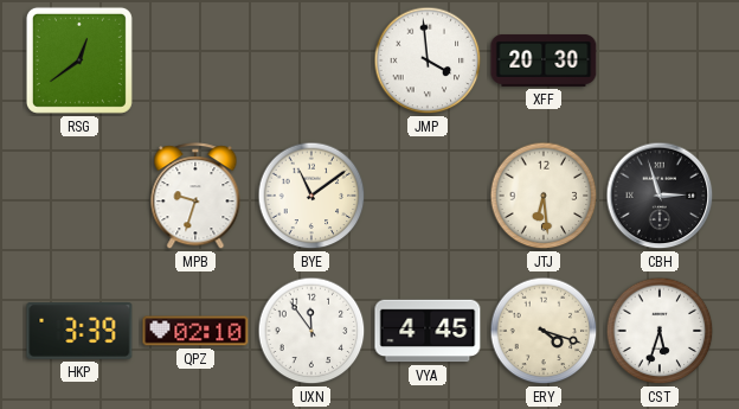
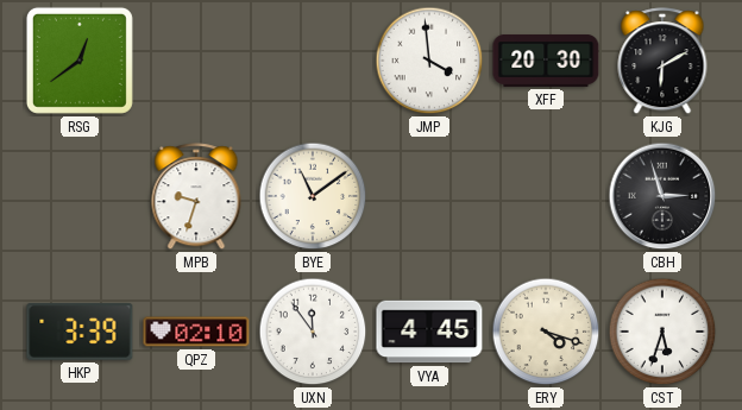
KJG: none -> 6:10 (662, 62)
JTJ: 6:29 -> none (544, 196)
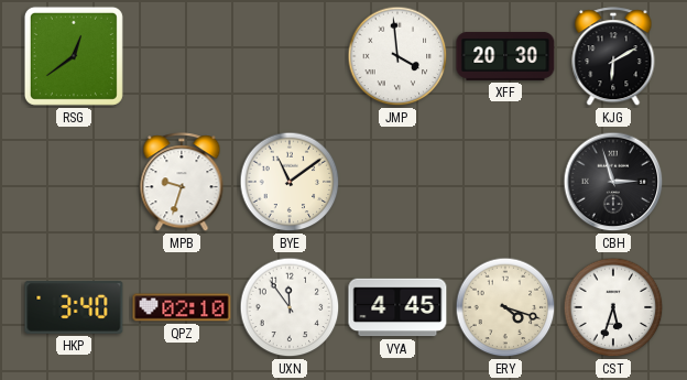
HKP: 3:39 -> 3:40 (74, 307)
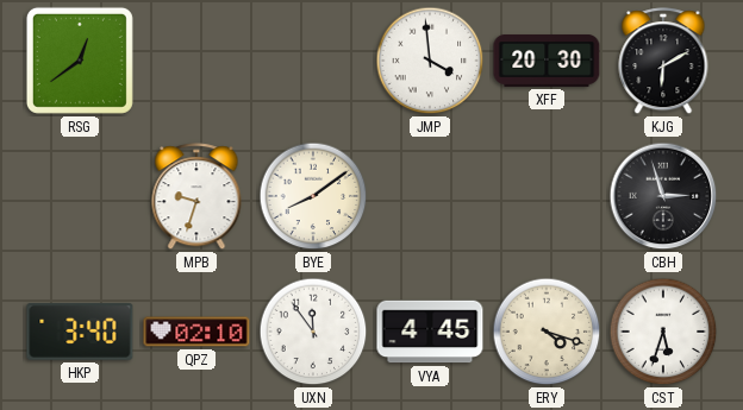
BYE: 11:09 -> 8:09 (313, 196)
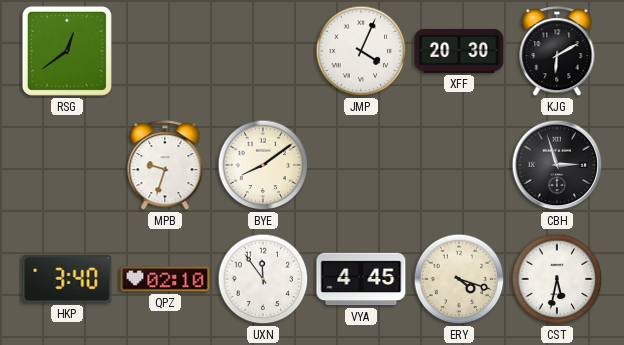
JMP: 3:59 -> 4:04 (361, 51)
CST: 5:33 -> 5:32 (557, 279)
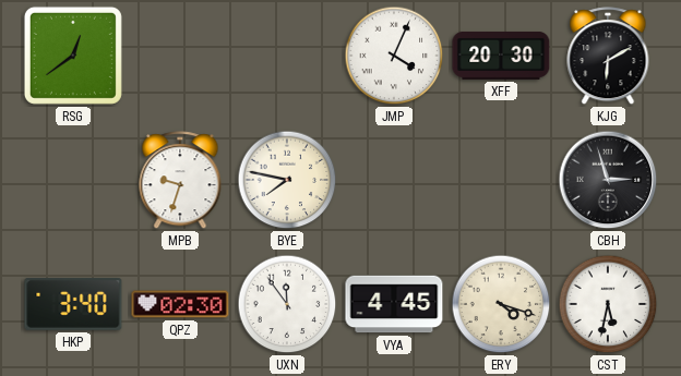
BYE: 8:09 -> 7:47 (287, 180)
QPZ: 02:10 -> 02:30 (180, 304)
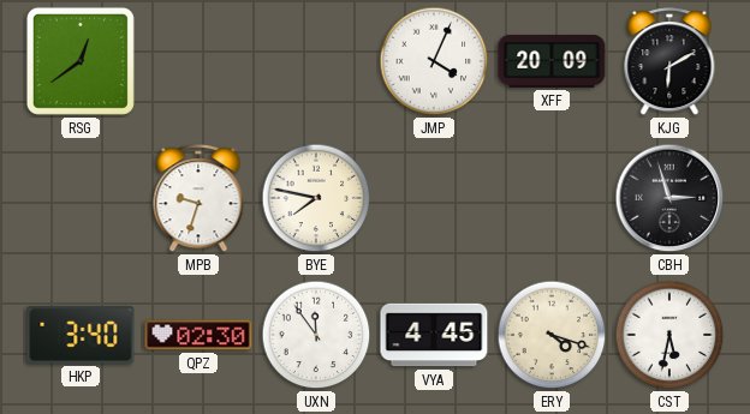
XFF: 20:30 -> 20:09 (552, 61)
